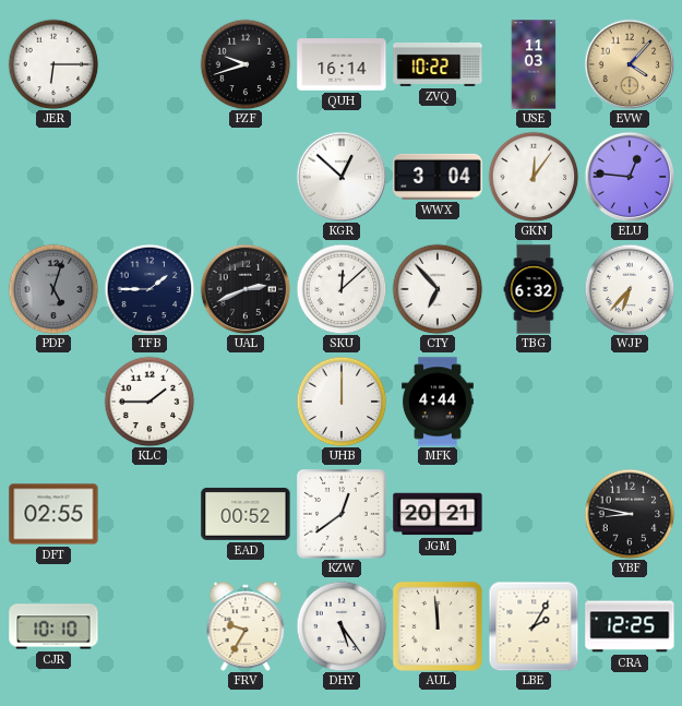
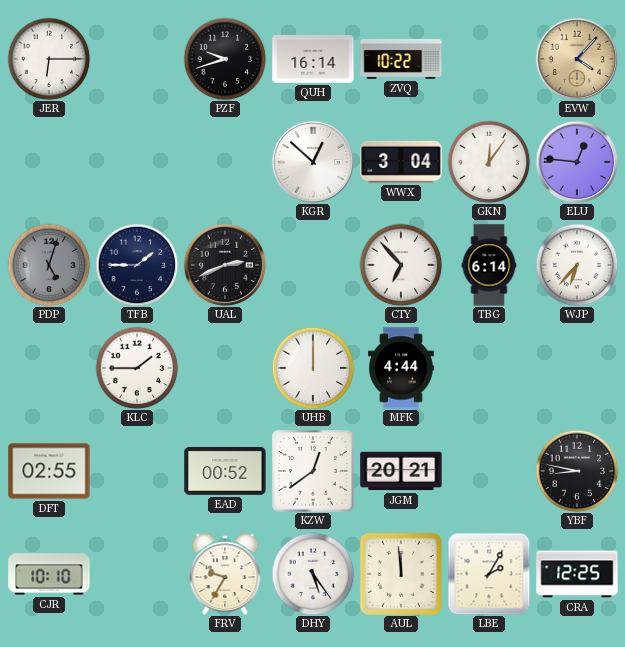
USE: 11:03 -> none (534, 64)
SKU: 12:08 -> none (342, 289)
TBG: 6:32 -> 6:14 (489, 265)
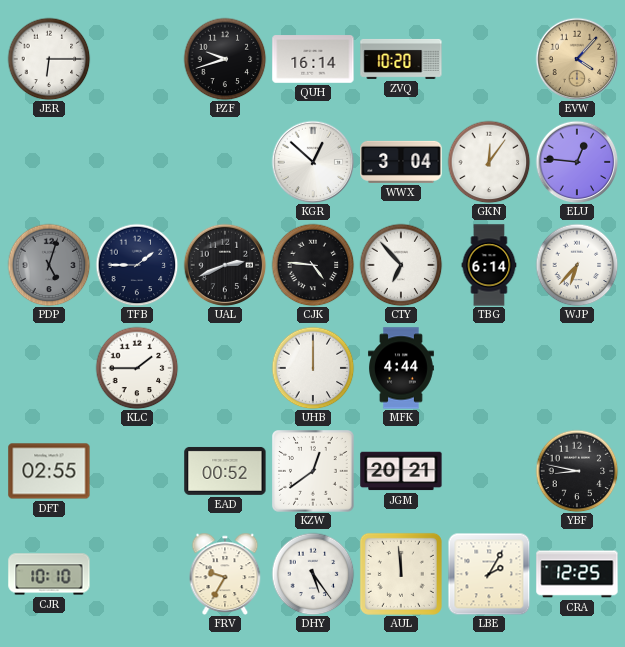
ZVQ: 10:22 -> 10:20 (401, 59)
CJK: none -> 4:46 (313, 265)
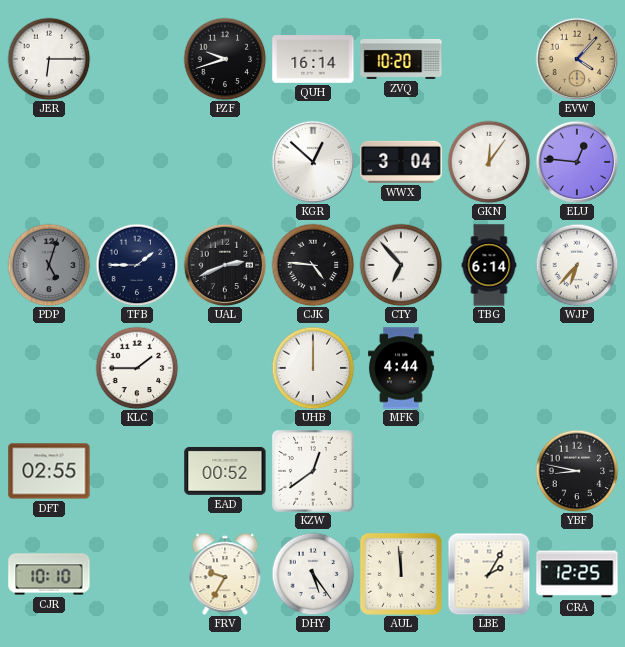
JGM: 20:21 -> none (401, 471)
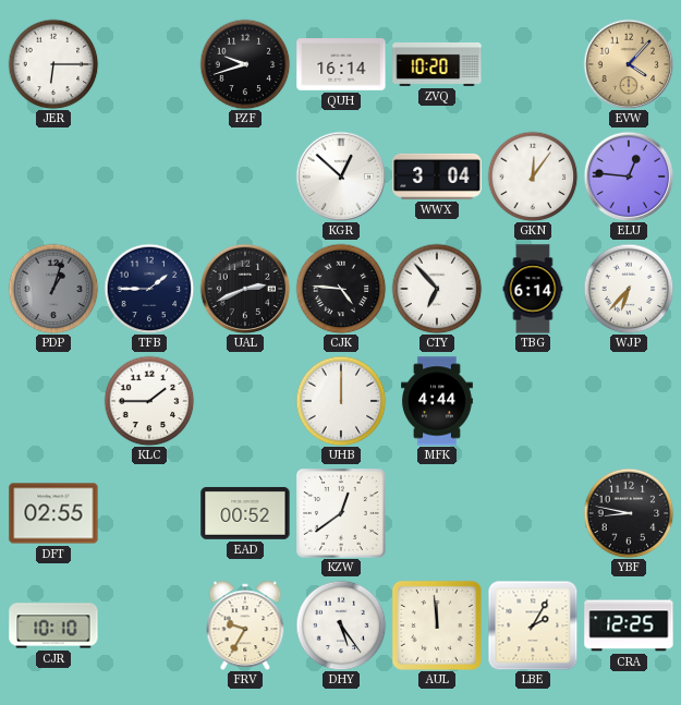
PDP: 5:03 -> 1:03 (53, 289)
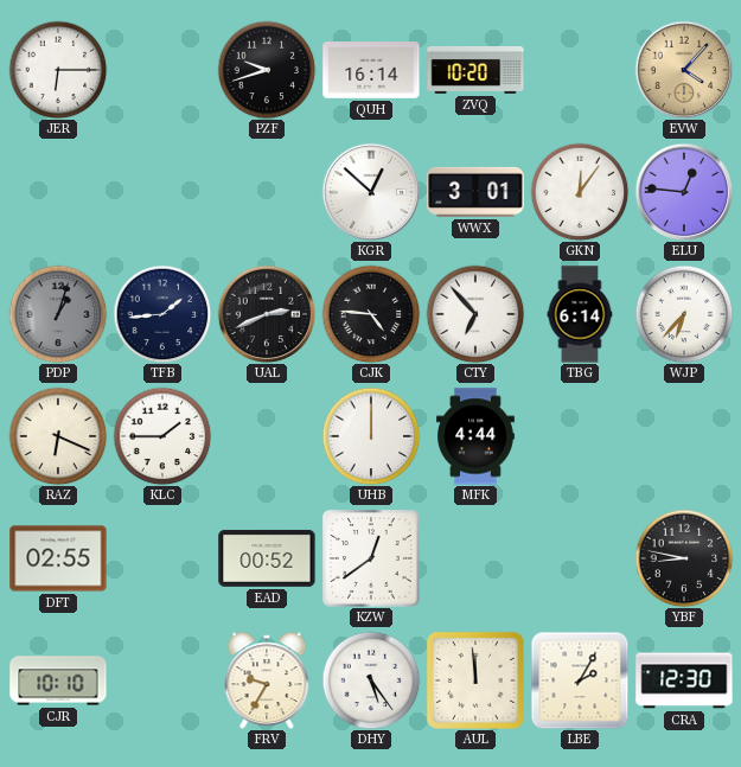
WWX: 3:04 -> 3:01 (475, 192)
TFB: 1:45 -> 1:44 (162, 314)
RAZ: none -> 6:19 (58, 436)
CRA: 12:25 -> 12:30 (684, 680)
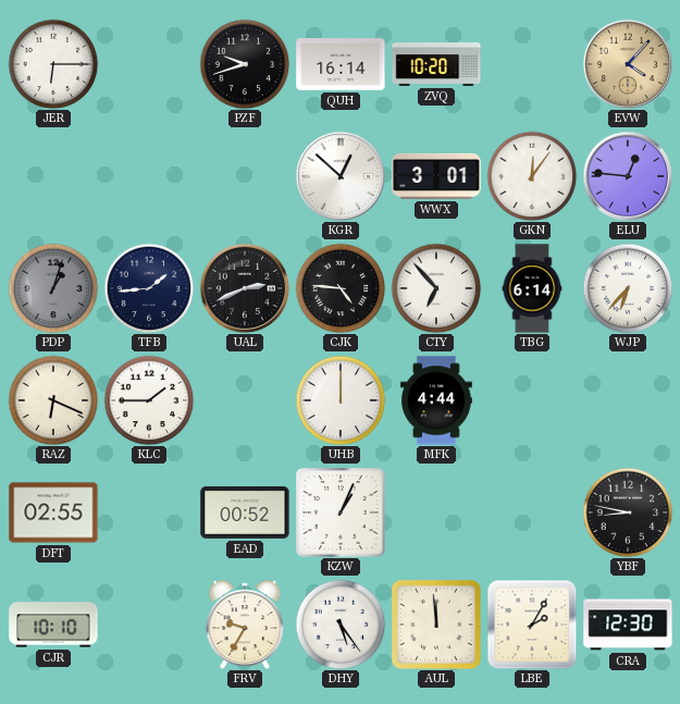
KZW: 12:39 -> 1:04 (341, 512)
